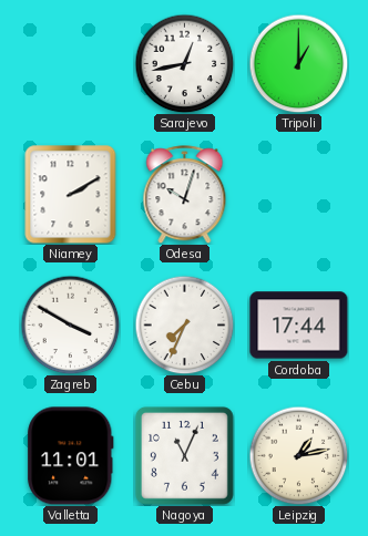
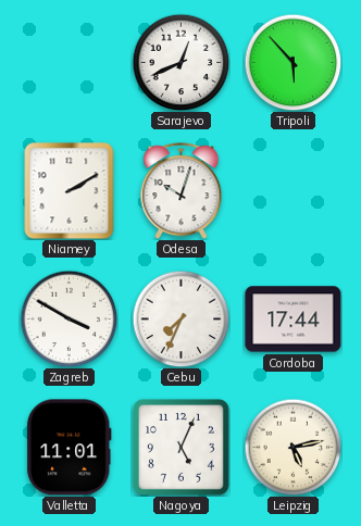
Sarajevo: 12:43 -> 12:41 (180, 62)
Tripoli: 1:00 -> 5:53 (292, 62)
Nagoya: 11:04 -> 5:04 (180, 447)
Leipzig: 1:13 -> 5:13 (292, 447)
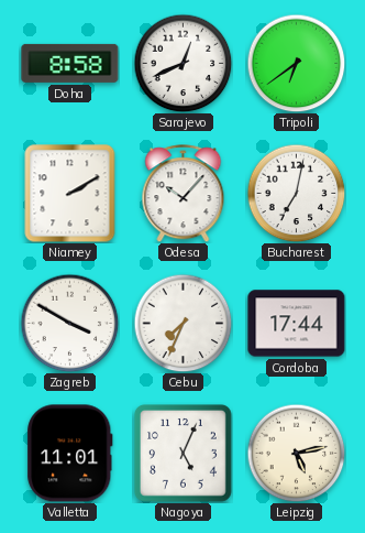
Doha: none -> 8:58 (70, 63)
Tripoli: 5:53 -> 6:39 (296, 63)
Odesa: 10:03 -> 10:07 (184, 194)
Bucharest: none -> 7:02 (296, 193)
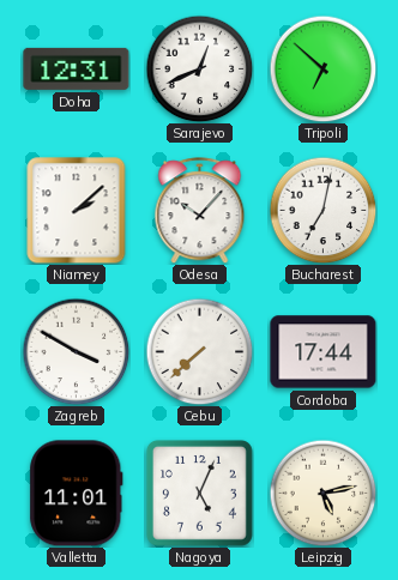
Doha: 8:58 -> 12:31 (77, 68)
Tripoli: 6:39 -> 6:52 (322, 68)
Niamey: 2:10 -> 2:08 (77, 211)
Cebu: 7:34 -> 7:38 (199, 351)
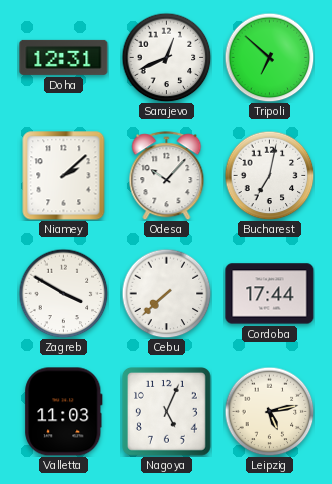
Valletta: 11:01 -> 11:03 (64, 412)
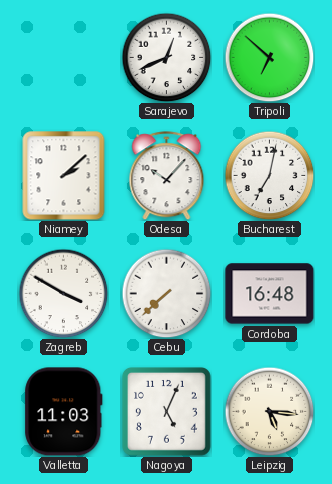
Doha: 12:31 -> none (64, 57)
Cordoba: 17:44 -> 16:48 (270, 294)
Leipzig: 5:13 -> 5:16 (269, 411)
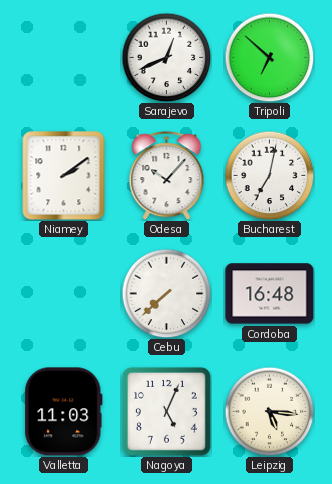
Niamey: 2:08 -> 2:09 (64, 176)
Zagreb: 3:50 -> none (63, 293)
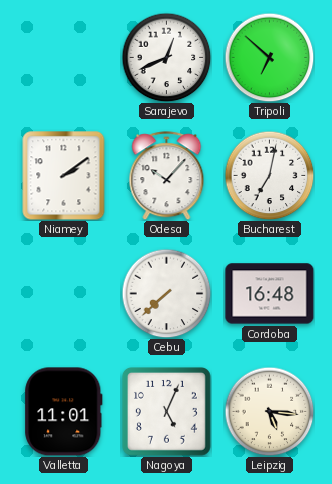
Valletta: 11:03 -> 11:01 (64, 412)
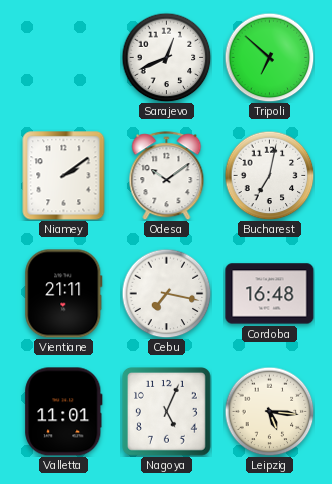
Odesa: 10:07 -> 10:09 (167, 176)
Vientiane: none -> 21:11 (64, 294)
Cebu: 7:38 -> 7:17 (166, 293)
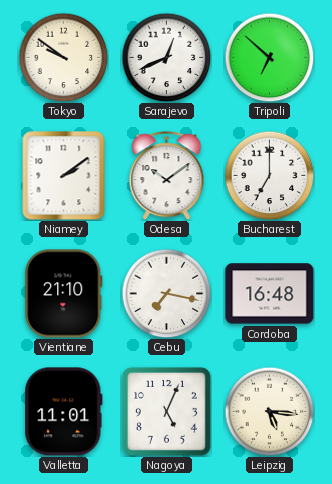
Tokyo: none -> 9:51 (63, 57)
Bucharest: 7:02 -> 7:00 (269, 175)
Vientiane: 21:11 -> 21:10 (64, 294)
